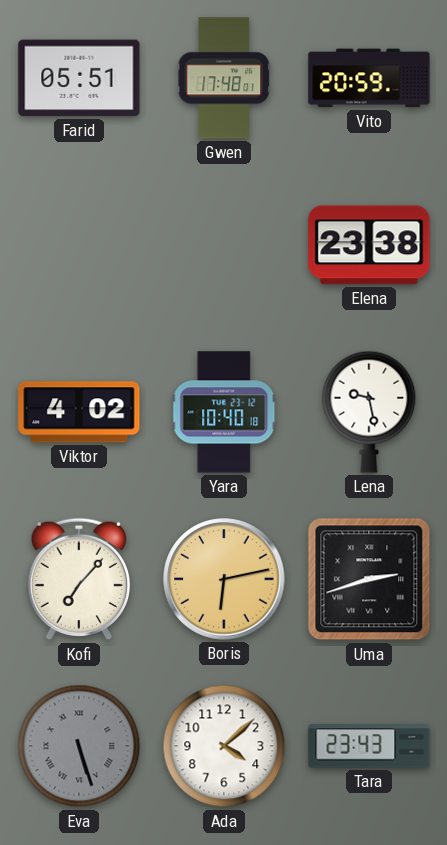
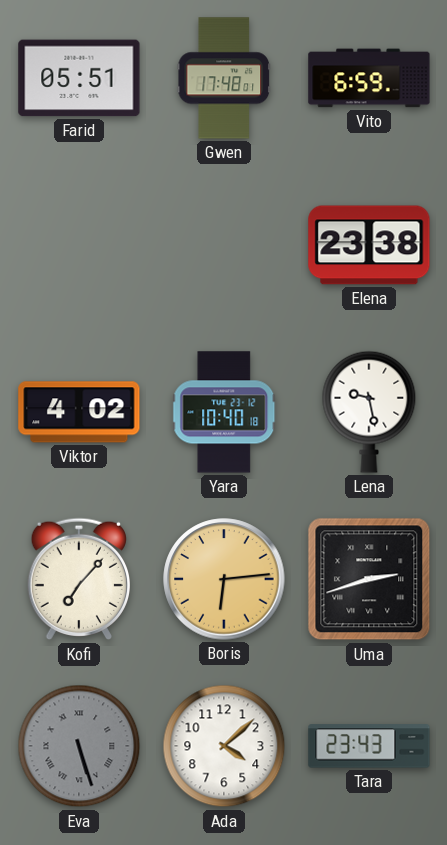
Vito: 20:59 -> 6:59 (369, 78)
Boris: 6:13 -> 6:14 (224, 579)
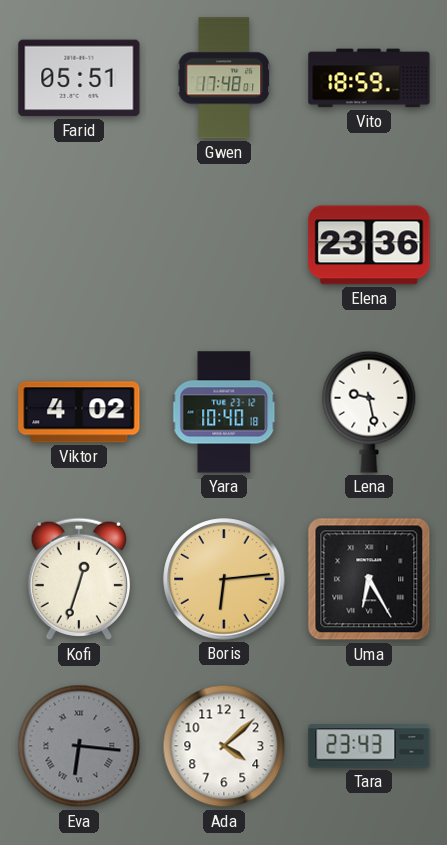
Vito: 6:59 -> 18:59 (369, 78)
Elena: 23:38 -> 23:36 (369, 245)
Kofi: 7:07 -> 12:33 (78, 579)
Uma: 2:42 -> 6:25 (369, 579)
Eva: 5:27 -> 6:16 (79, 746)
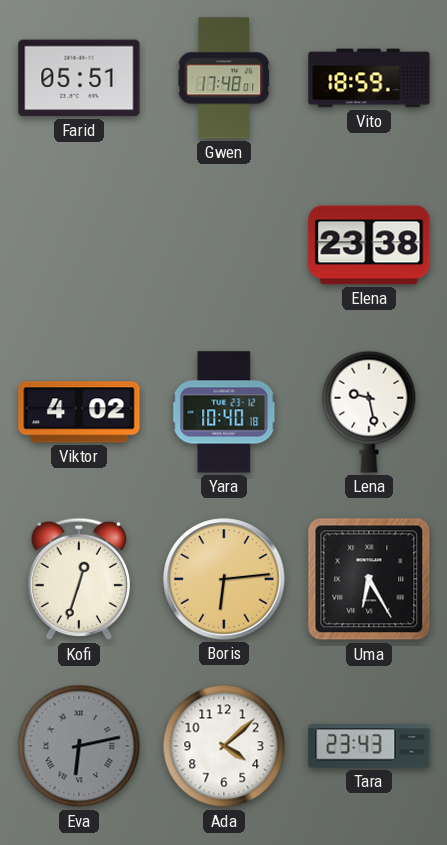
Elena: 23:36 -> 23:38 (369, 245)
Eva: 6:16 -> 6:13 (79, 746)
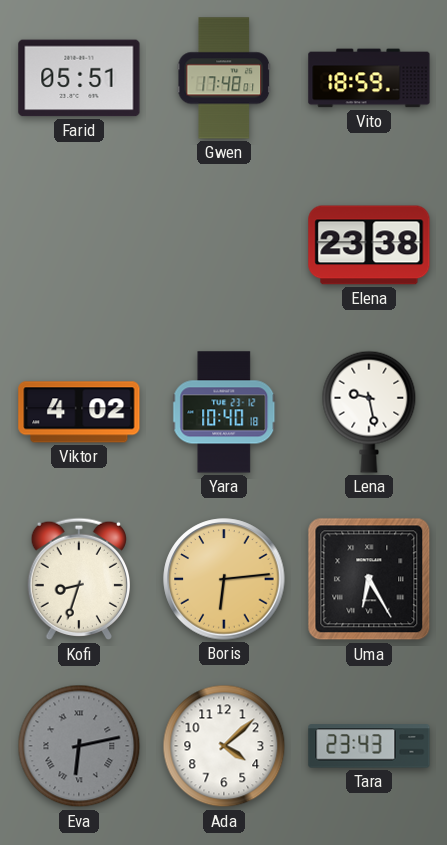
Kofi: 12:33 -> 8:33 (78, 579)
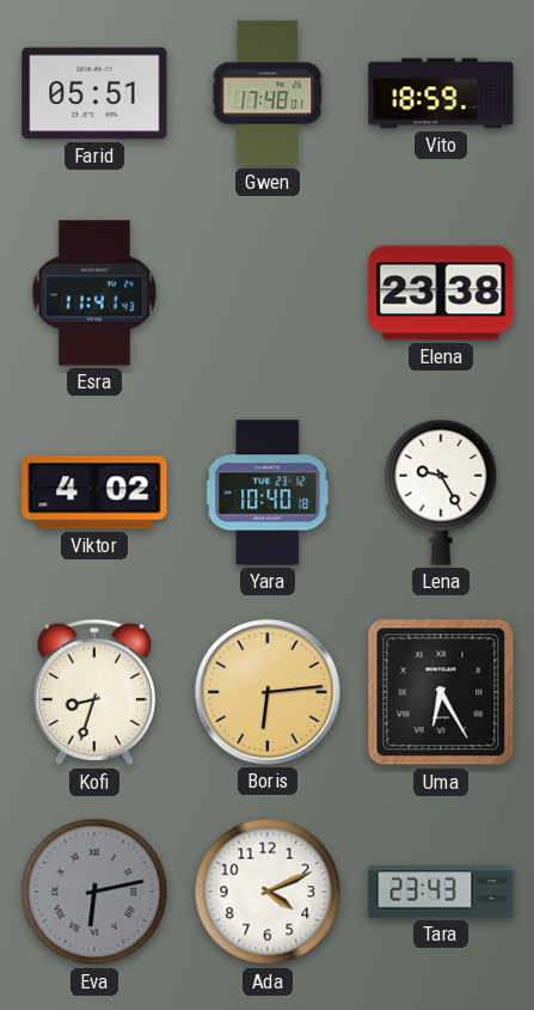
Esra: none -> 11:41 (94, 293)
Lena: 9:28 -> 9:25 (441, 492)
Ada: 4:08 -> 4:11 (268, 892)
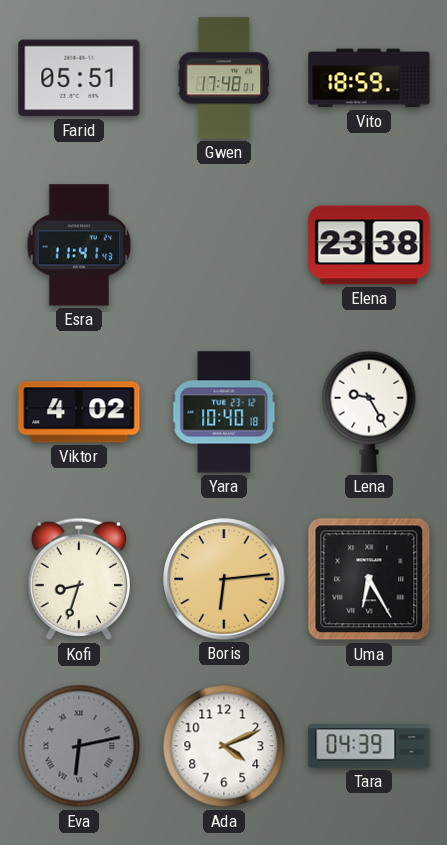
Tara: 23:43 -> 04:39 (369, 746)
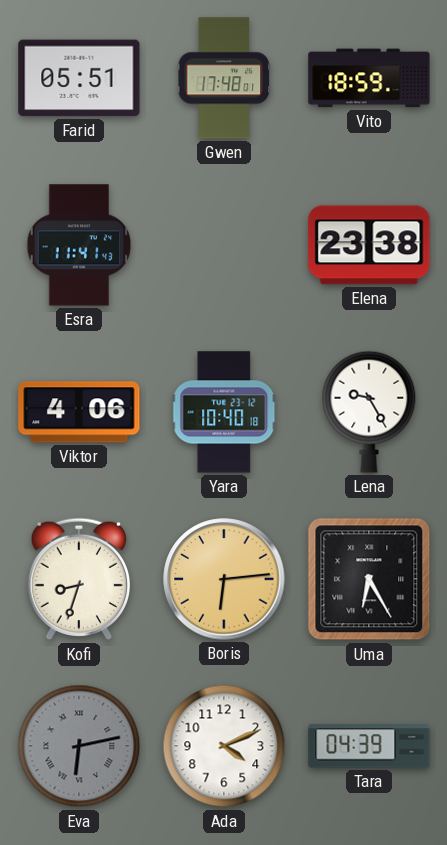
Viktor: 4:02 -> 4:06 (79, 412)
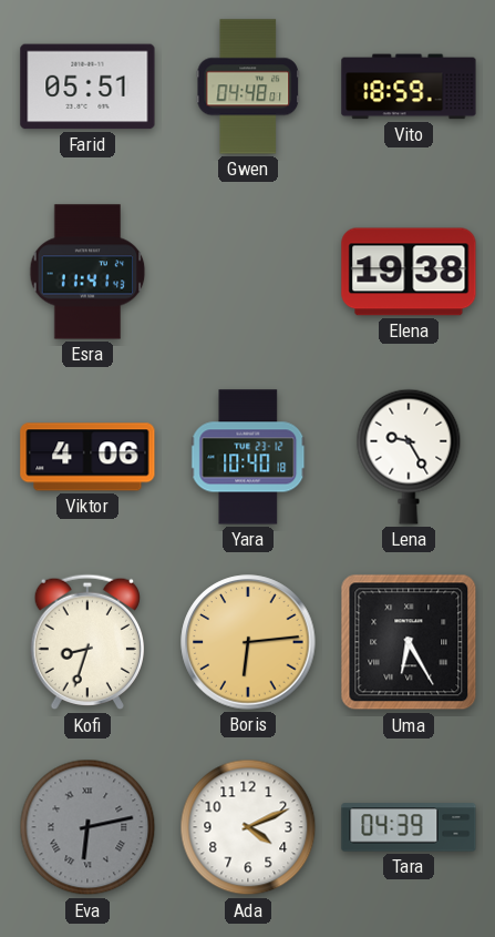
Gwen: 17:48 -> 04:48 (248, 86)
Elena: 23:38 -> 19:38 (409, 272)
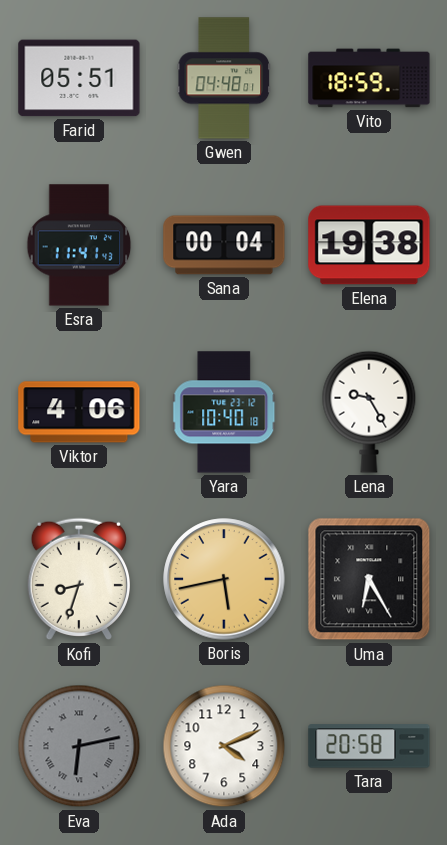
Sana: none -> 00:04 (224, 245)
Boris: 6:14 -> 5:43 (224, 579)
Tara: 04:39 -> 20:58 (369, 746)
